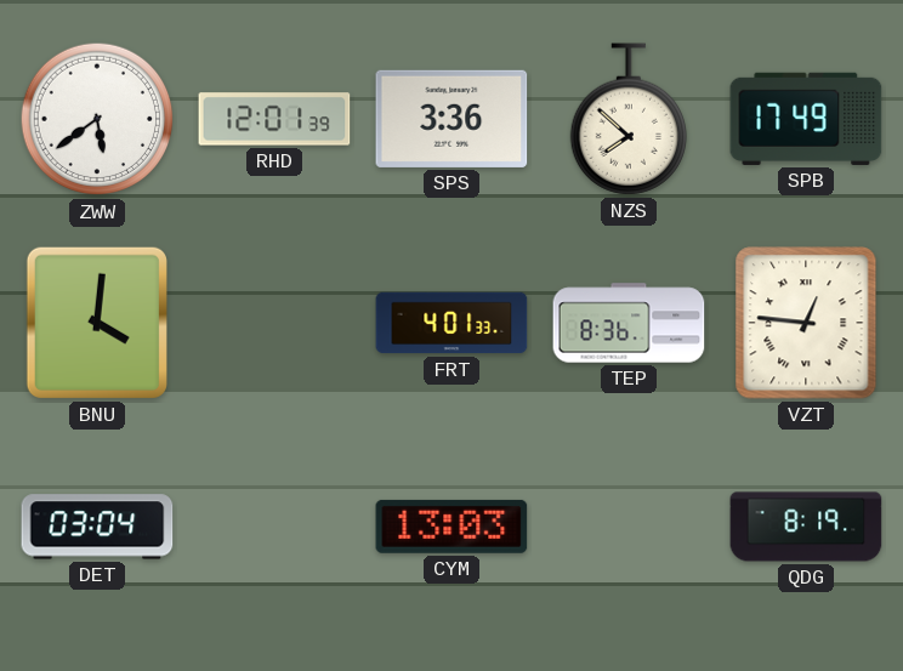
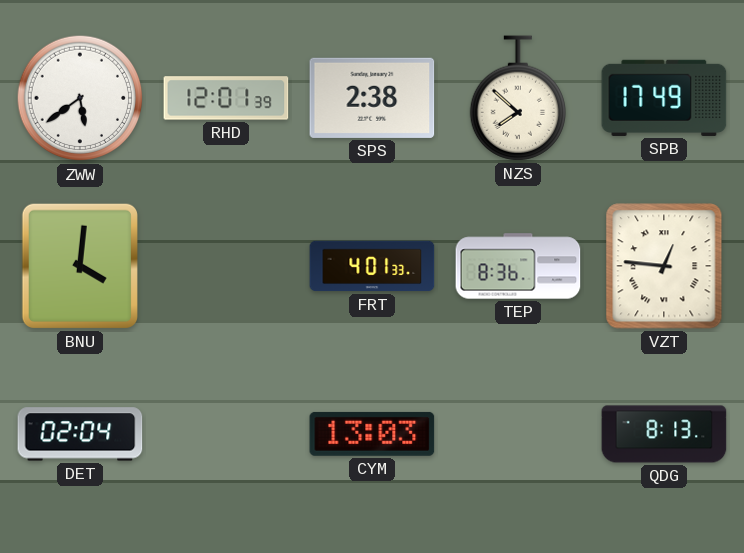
SPS: 3:36 -> 2:38 (372, 98)
DET: 03:04 -> 02:04 (80, 434)
QDG: 8:19 -> 8:13 (664, 434)
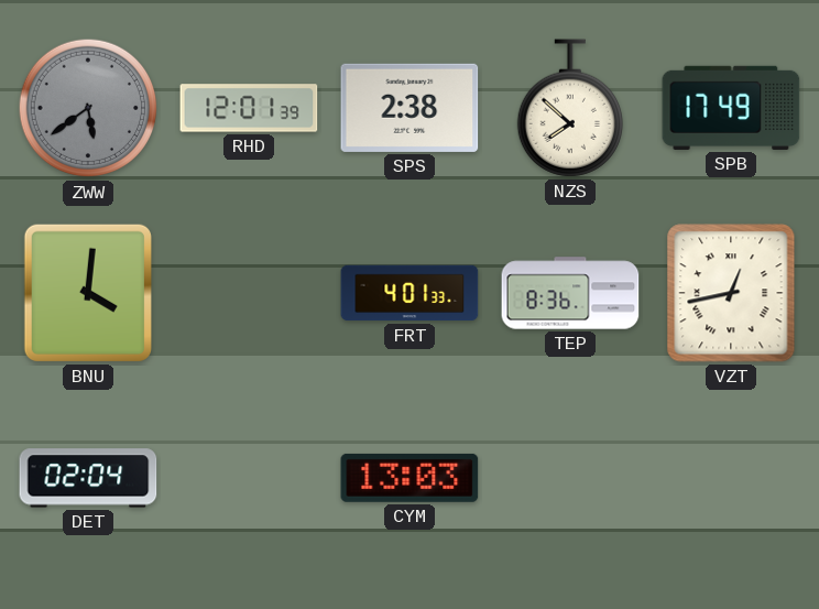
ZWW dial: white -> grey (88, 108)
VZT: 12:46 -> 12:43 (731, 293)
QDG: 8:13 -> none (664, 434)
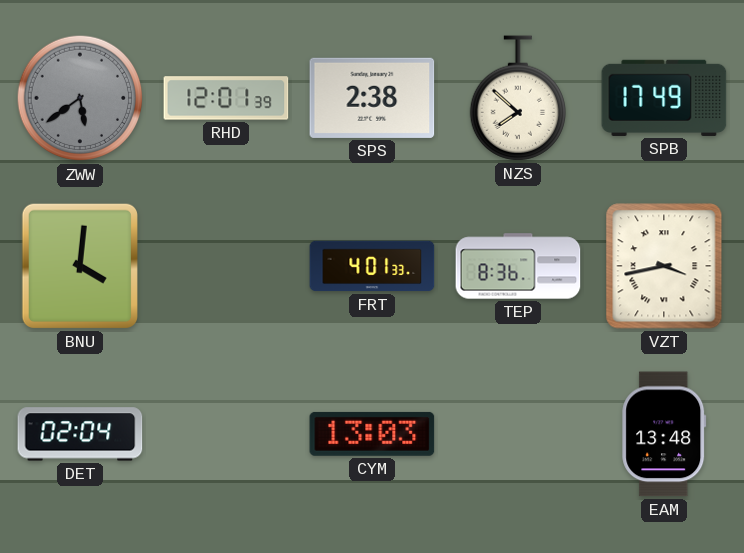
VZT: 12:43 -> 3:43 (664, 266)
EAM: none -> 13:48 (664, 434)
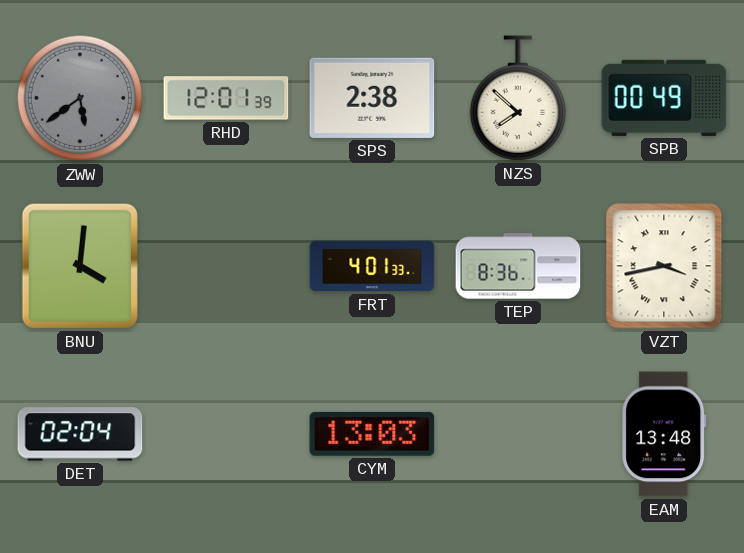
SPB: 17:49 -> 00:49 (664, 98)
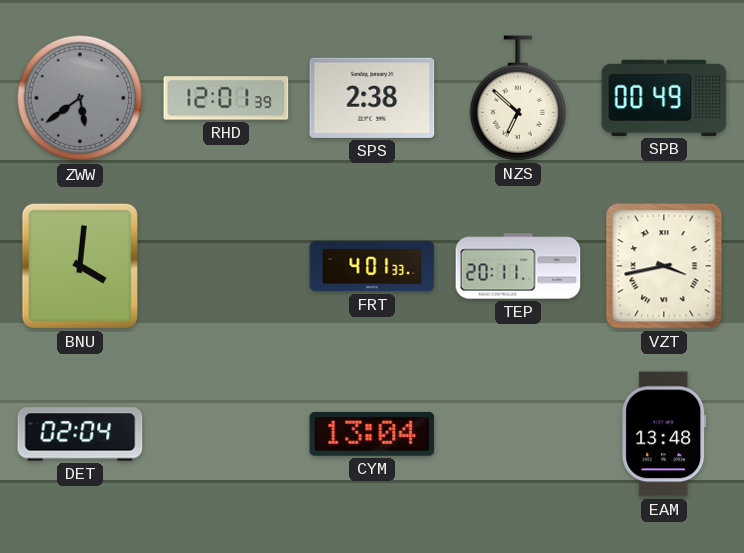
NZS: 7:52 -> 6:52 (517, 98)
TEP: 8:36 -> 20:11 (518, 266)
CYM: 13:03 -> 13:04 (372, 434)
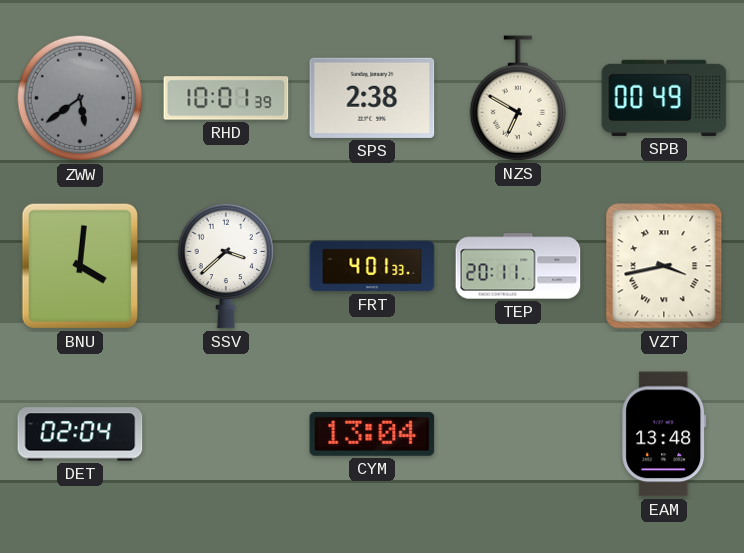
RHD: 12:01 -> 10:01 (226, 98)
NZS: 6:52 -> 6:50 (517, 98)
SSV: none -> 3:38 (225, 266)
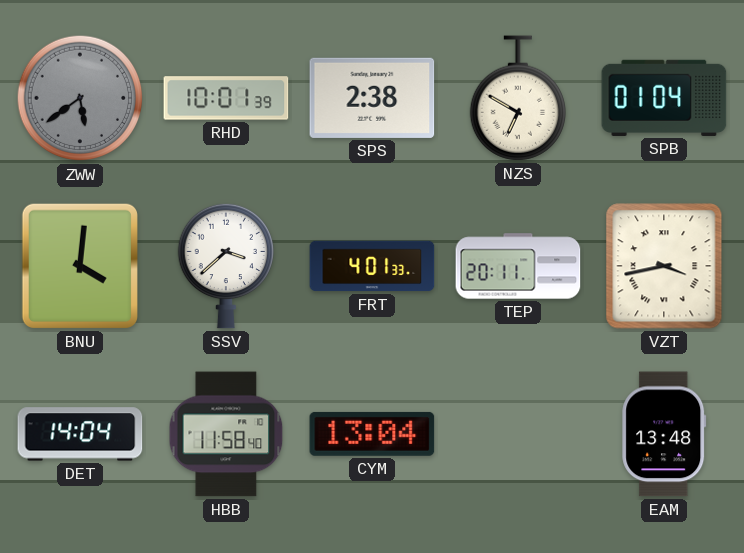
SPB: 00:49 -> 01:04 (664, 98)
DET: 02:04 -> 14:04 (80, 434)
HBB: none -> 11:58 (226, 434)
